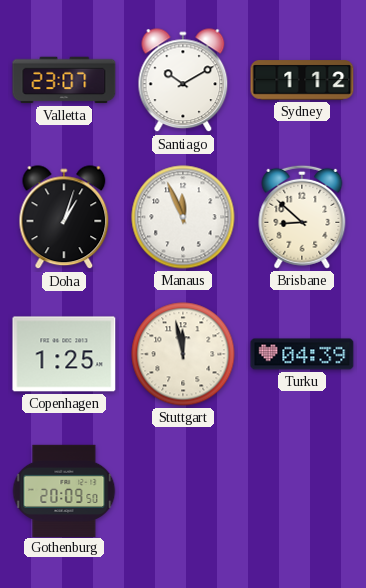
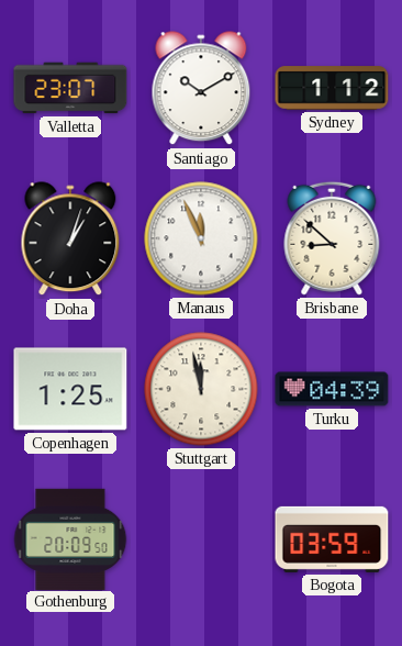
Bogota: none -> 03:59 (332, 539)
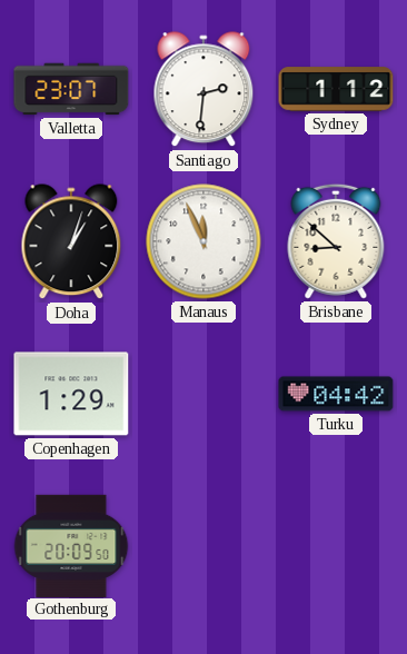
Santiago: 10:10 -> 2:31 (203, 90)
Copenhagen: 1:25 -> 1:29 (71, 394)
Stuttgart: 11:58 -> none (201, 389)
Turku: 04:39 -> 04:42 (336, 394)
Bogota: 03:59 -> none (332, 539)
